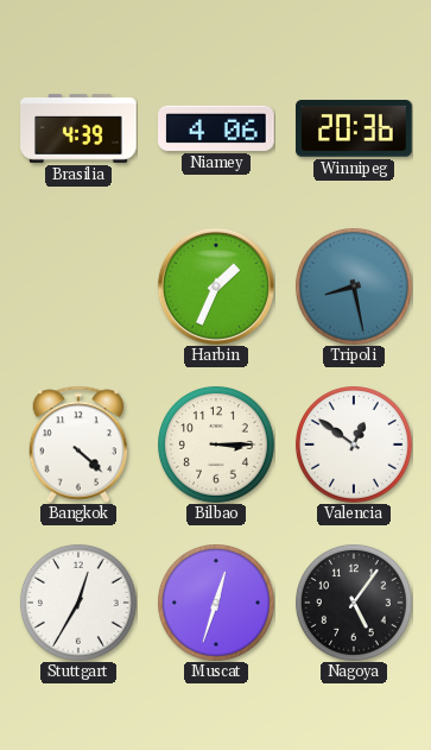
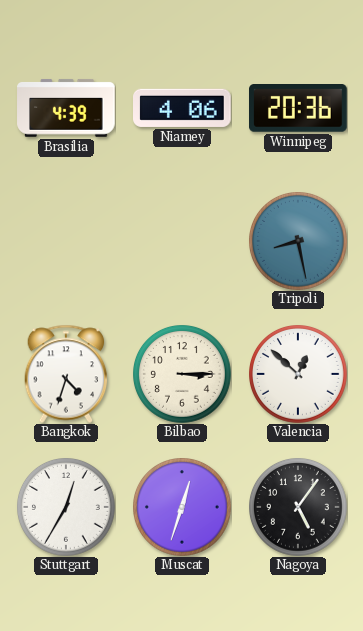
Harbin: 1:34 -> none (216, 286)
Bangkok: 4:22 -> 4:33 (66, 374)
Valencia: 12:51 -> 12:52 (299, 375)
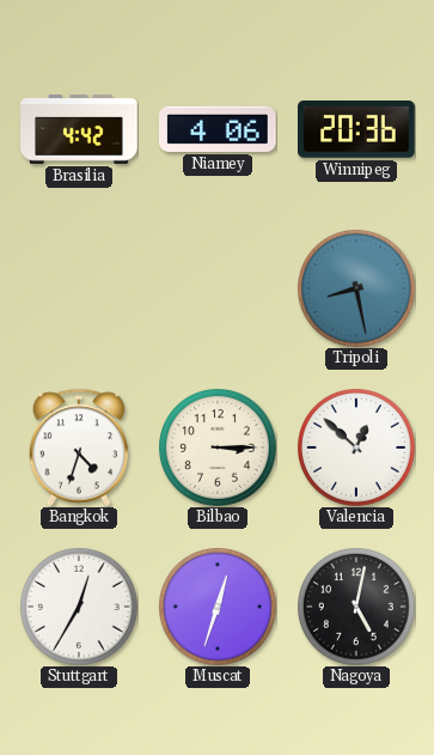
Brasilia: 4:39 -> 4:42 (79, 129)
Nagoya: 5:06 -> 5:02 (357, 608)
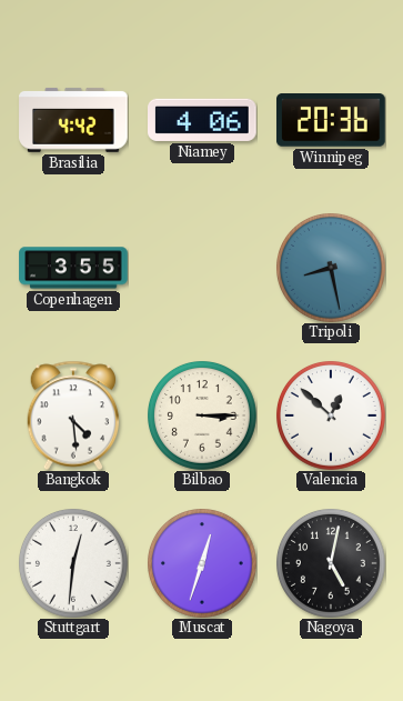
Copenhagen: none -> 3:55 (73, 268)
Bangkok: 4:33 -> 4:29 (73, 415)
Stuttgart: 12:35 -> 12:31 (74, 564)
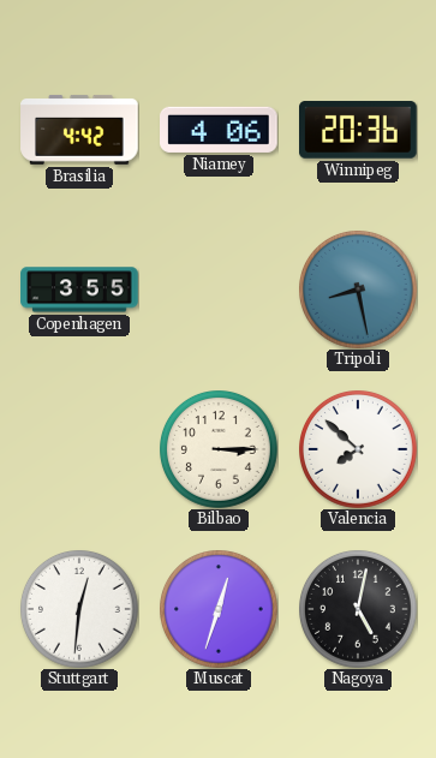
Bangkok: 4:29 -> none (73, 415)
Valencia: 12:52 -> 7:52 (359, 450)
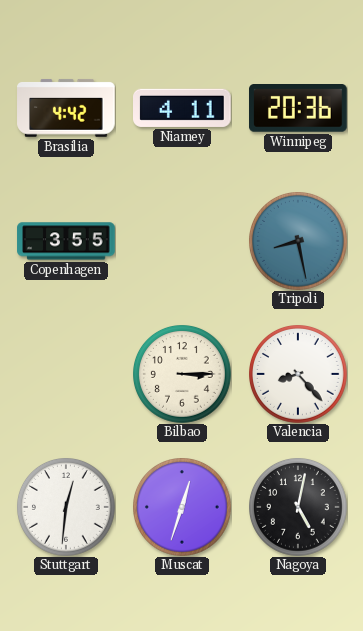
Niamey: 4:06 -> 4:11 (183, 108)
Valencia: 7:52 -> 8:23 (299, 375)
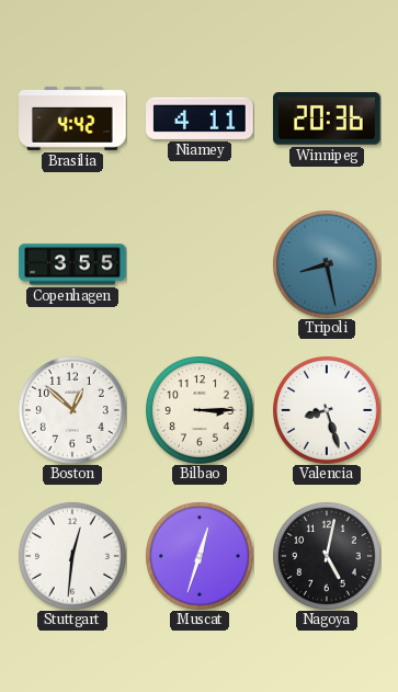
Boston: none -> 12:52 (73, 411)
Valencia: 8:23 -> 8:27 (328, 411)
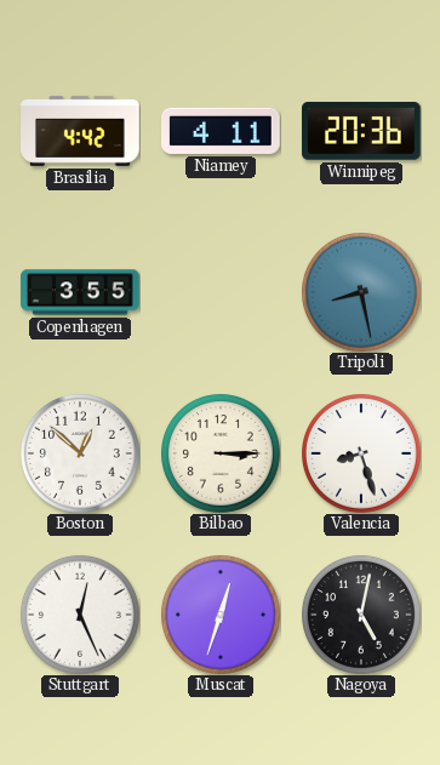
Stuttgart: 12:31 -> 12:26 (81, 616)
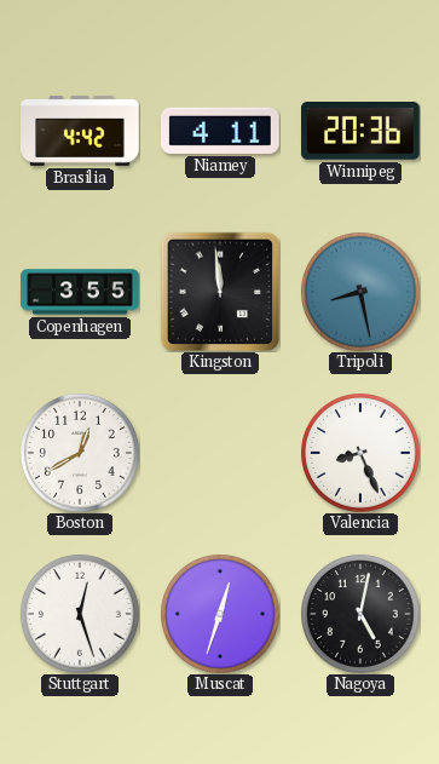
Kingston: none -> 11:59 (219, 291)
Boston: 12:52 -> 12:40 (81, 454)
Bilbao: 3:15 -> none (222, 455)
Valencia: 8:27 -> 8:26 (362, 454)
Stuttgart: 12:26 -> 12:27 (81, 615)
